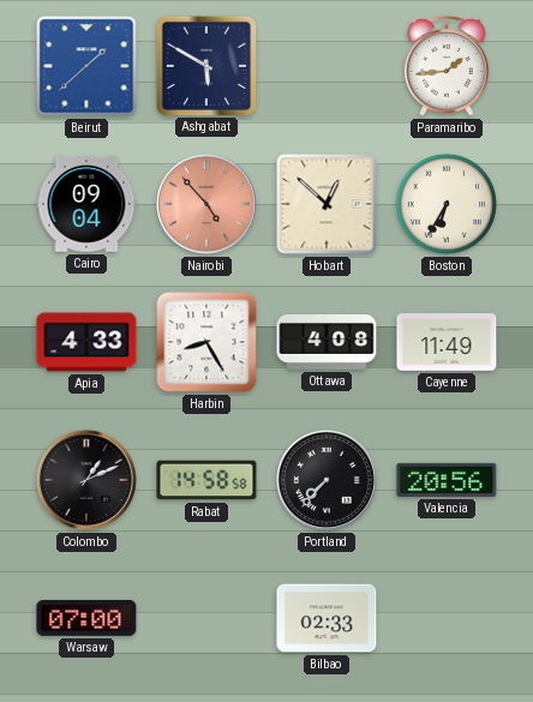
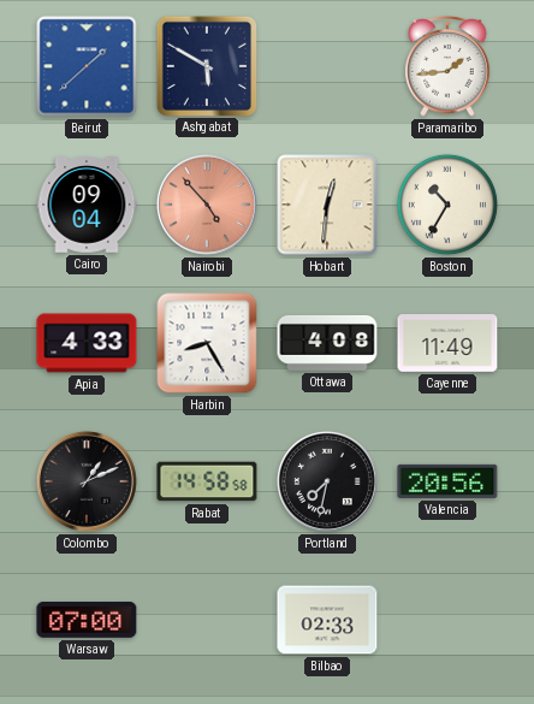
Hobart: 12:52 -> 12:31 (327, 205)
Boston: 6:35 -> 10:35 (447, 205)
Portland: 7:37 -> 7:32 (327, 481)
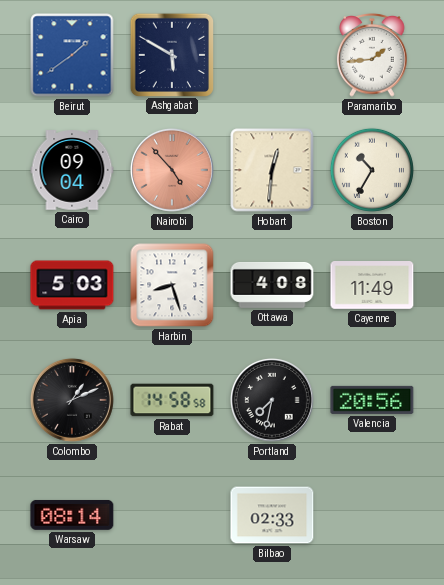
Beirut: 1:38 -> 1:39 (72, 55)
Apia: 4:33 -> 5:03 (72, 285)
Harbin: 8:25 -> 8:27 (172, 285)
Warsaw: 07:00 -> 08:14 (72, 515)
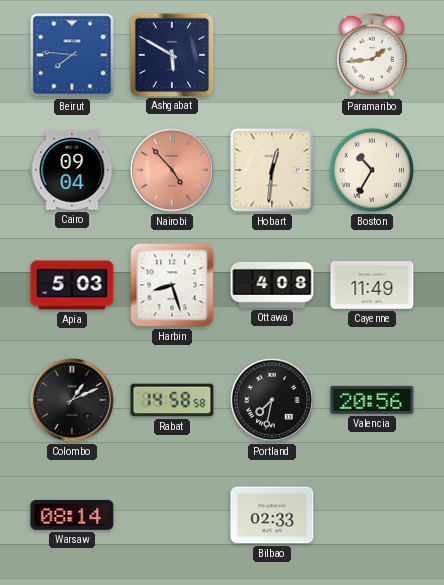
Beirut: 1:39 -> 7:46 (72, 55)
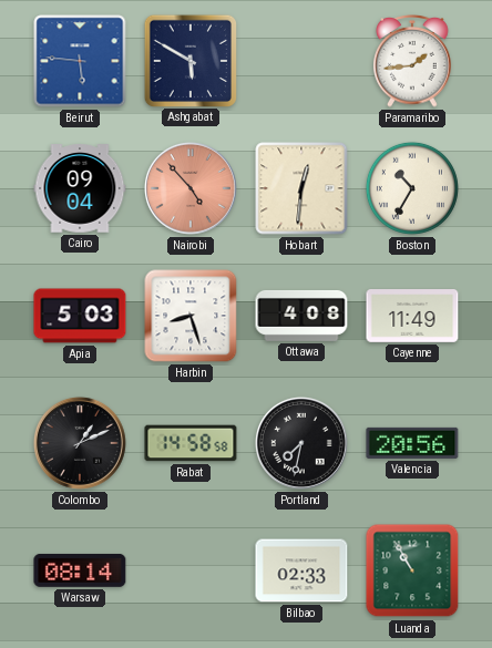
Beirut: 7:46 -> 5:46 (80, 61)
Luanda: none -> 10:55 (412, 570)
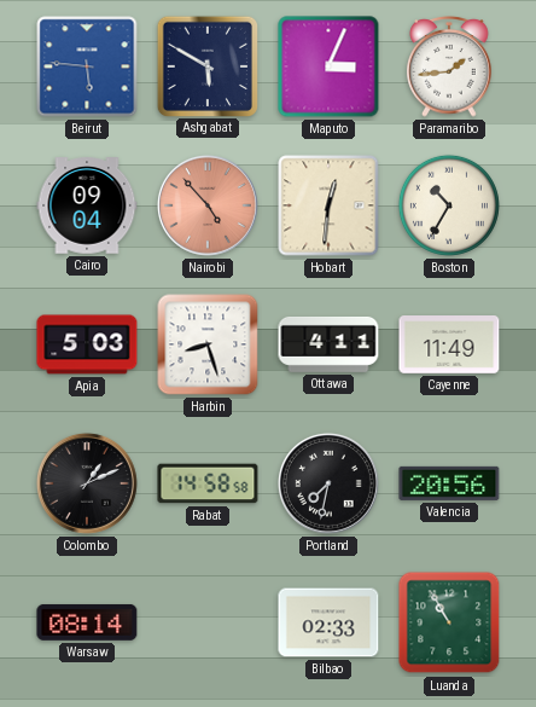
Maputo: none -> 3:04 (328, 66)
Ottawa: 4:08 -> 4:11 (328, 344)
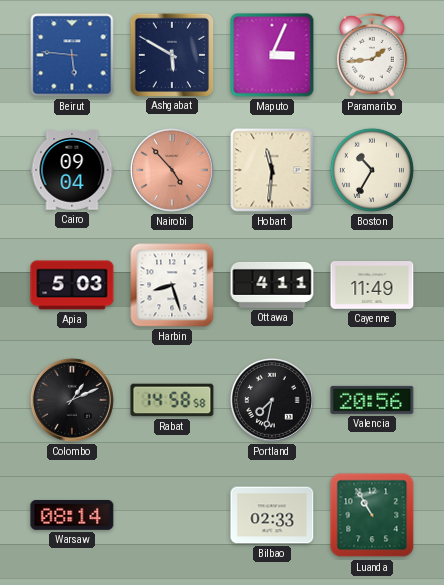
Hobart: 12:31 -> 11:31 (272, 170)
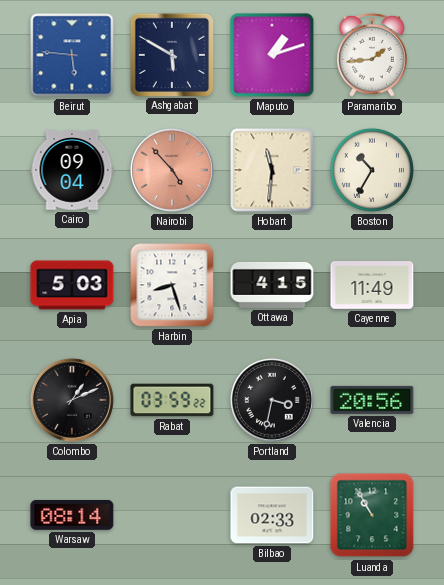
Maputo: 3:04 -> 1:12 (272, 55)
Ottawa: 4:11 -> 4:15 (272, 285)
Rabat: 14:58 -> 03:59 (172, 400)
Portland: 7:32 -> 3:32 (272, 400)
